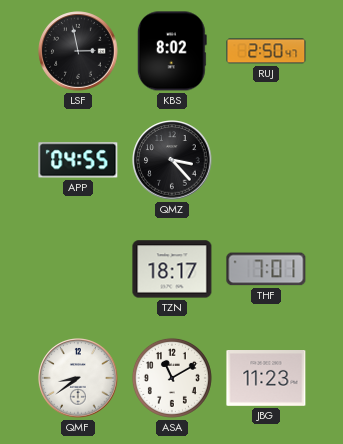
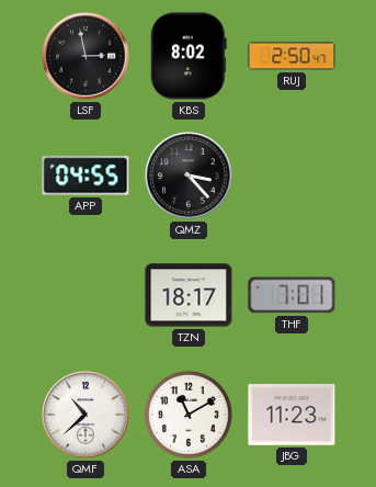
QMF: 8:39 -> 10:38 (86, 415)
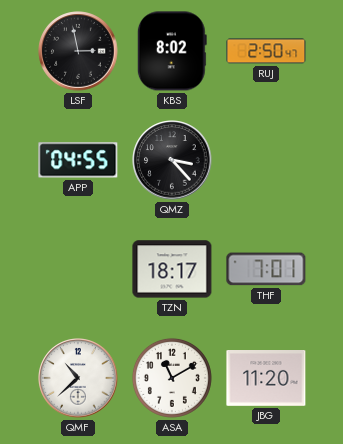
JBG: 11:23 -> 11:20 (266, 379)
